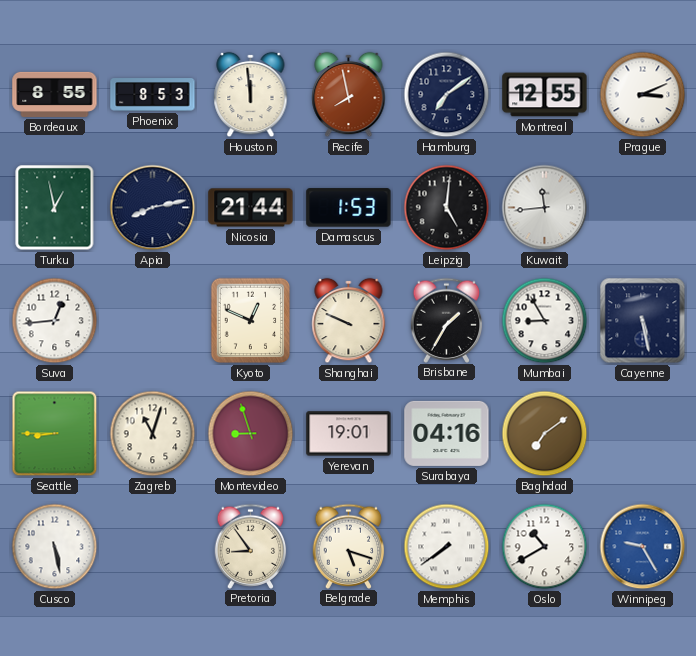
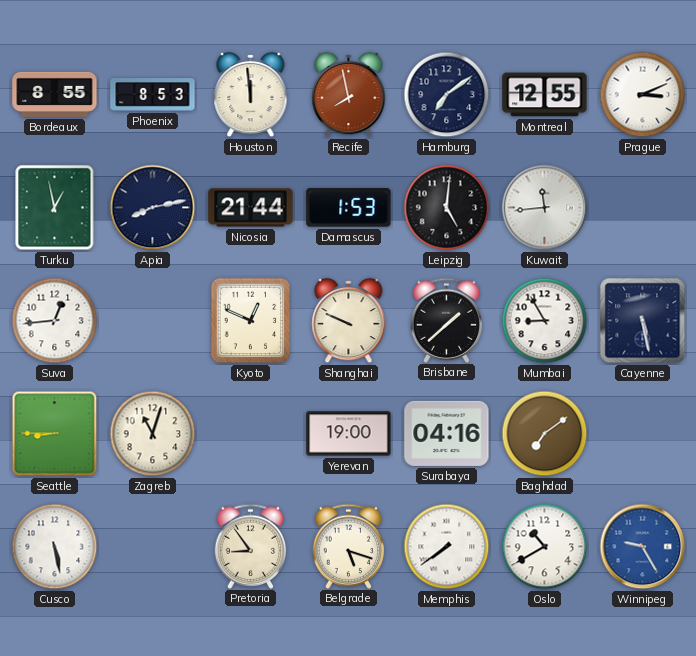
Brisbane: 1:35 -> 1:38 (447, 320)
Montevideo: 8:57 -> none (251, 434)
Yerevan: 19:01 -> 19:00 (349, 434)
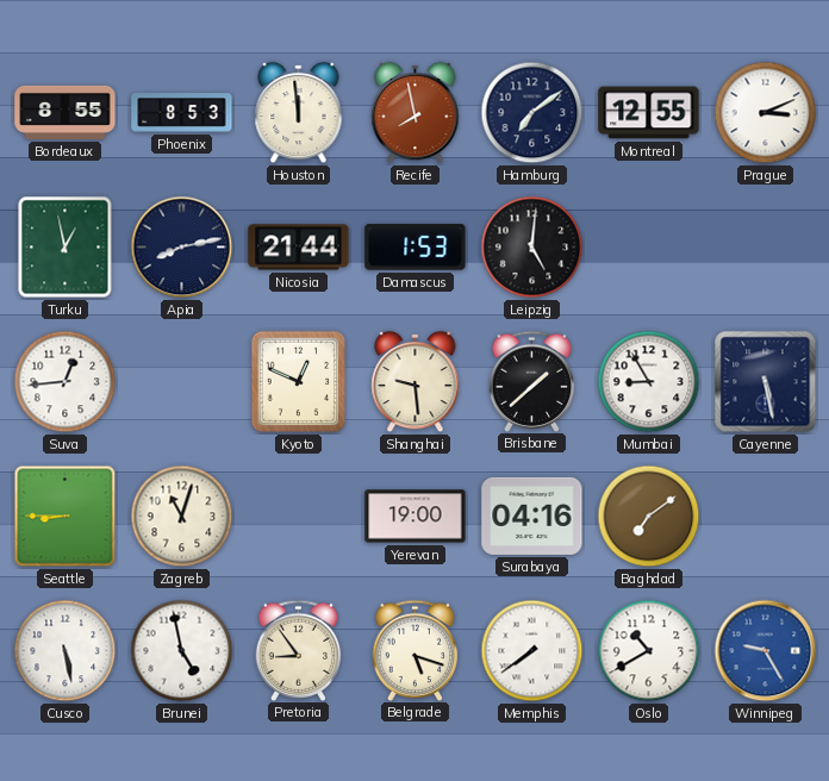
Kuwait: 11:44 -> none (545, 208)
Shanghai: 9:49 -> 9:29 (416, 382)
Brunei: none -> 4:58 (182, 651)
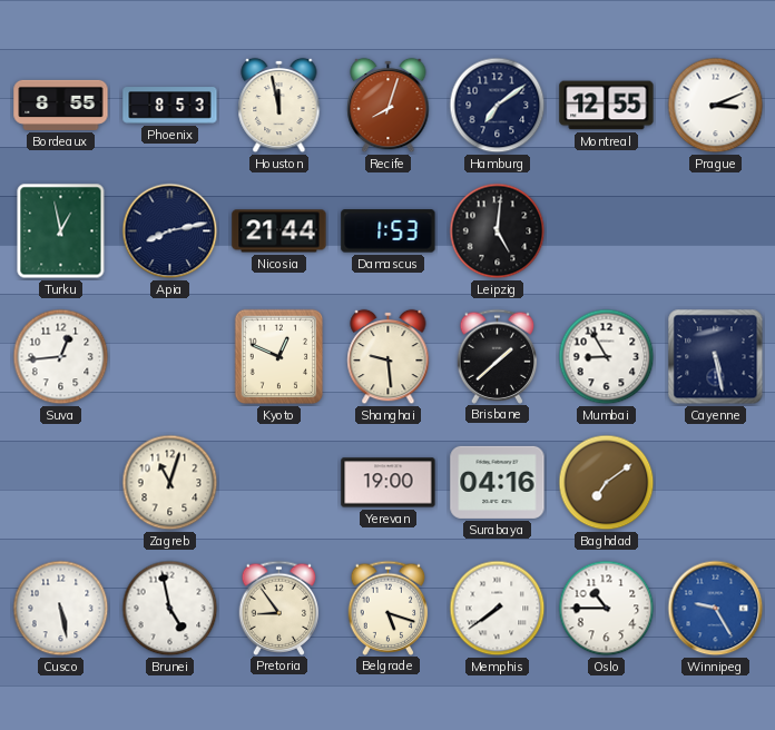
Houston: 11:59 -> 11:58 (279, 106)
Recife: 7:58 -> 8:03 (389, 106)
Seattle: 8:45 -> none (66, 517)
Oslo: 10:40 -> 10:45 (607, 609)
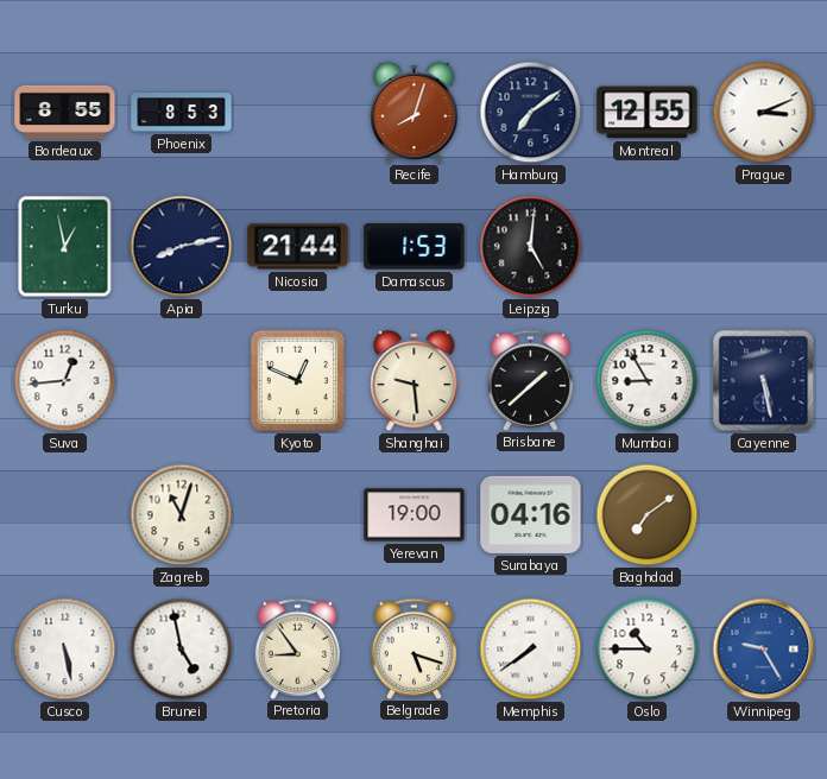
Houston: 11:58 -> none (279, 106)
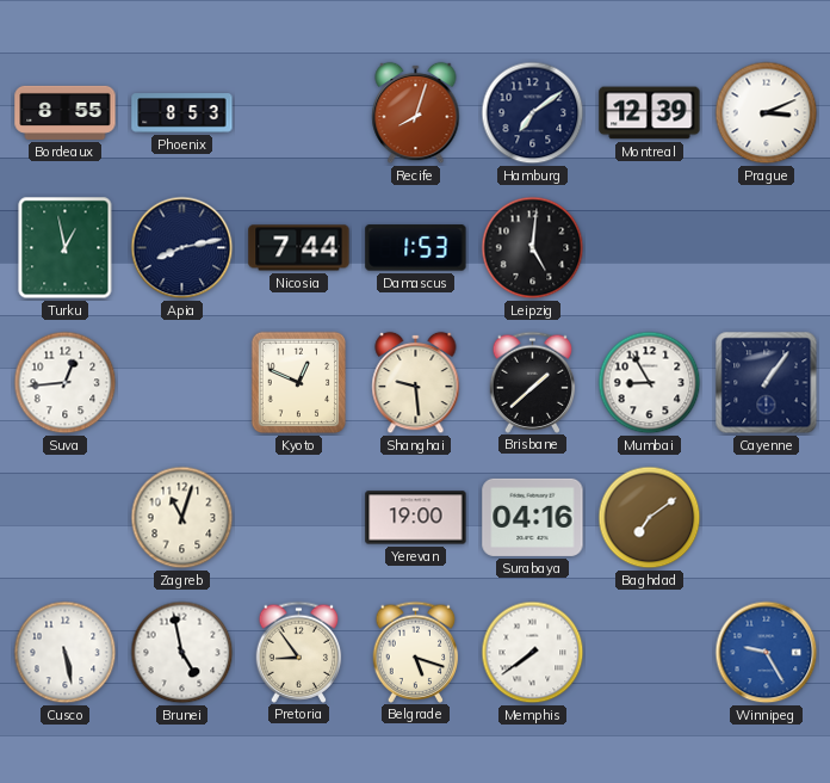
Montreal: 12:55 -> 12:39 (650, 113)
Nicosia: 21:44 -> 7:44 (299, 248)
Cayenne: 5:28 -> 1:06 (767, 383)
Oslo: 10:45 -> none (648, 650)
